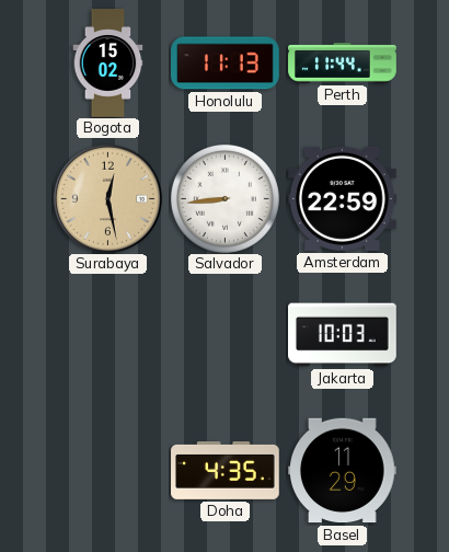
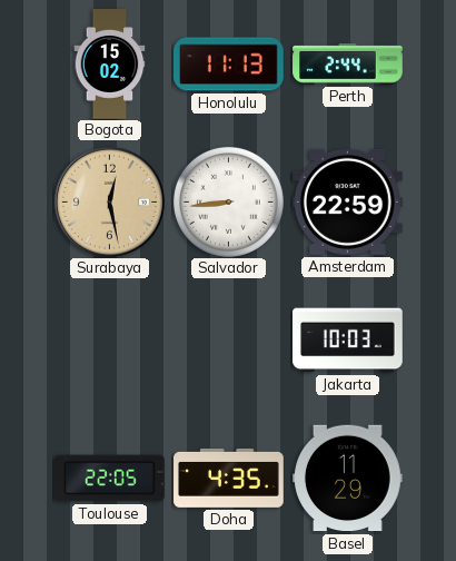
Perth: 11:44 -> 2:44 (348, 65)
Toulouse: none -> 22:05 (110, 479)
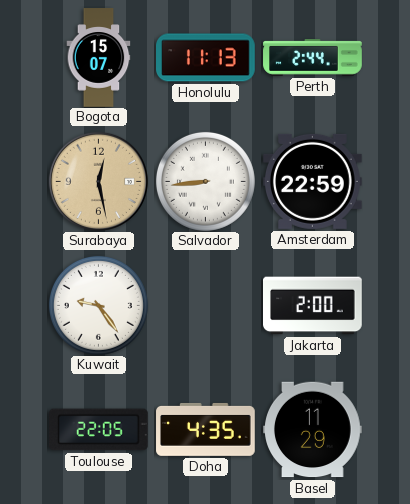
Bogota: 15:02 -> 15:07 (99, 58)
Kuwait: none -> 9:24 (98, 305)
Jakarta: 10:03 -> 2:00 (313, 306)
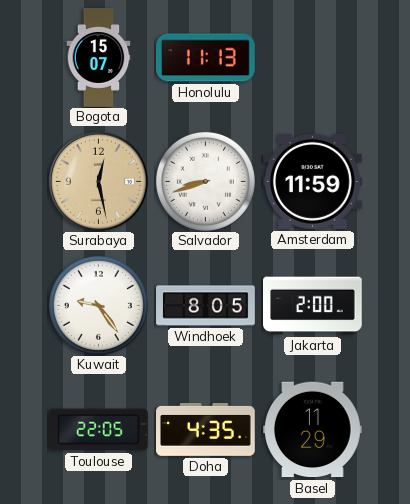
Perth: 2:44 -> none (313, 58)
Salvador: 8:44 -> 8:42 (205, 181)
Amsterdam: 22:59 -> 11:59 (313, 181)
Windhoek: none -> 8:05 (206, 306)
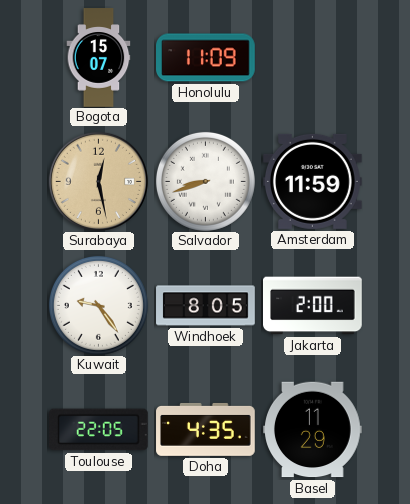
Honolulu: 11:13 -> 11:09 (206, 58)
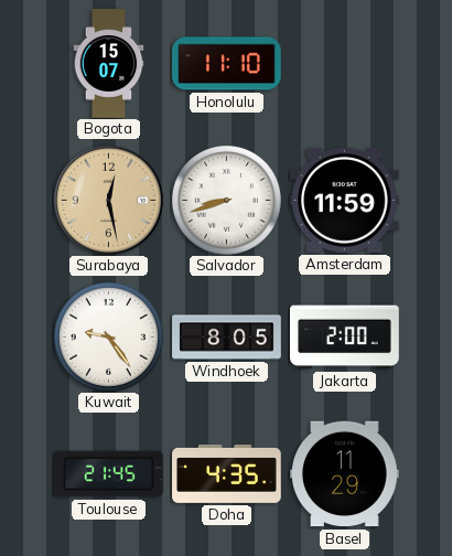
Honolulu: 11:09 -> 11:10 (227, 64)
Toulouse: 22:05 -> 21:45 (109, 474)
